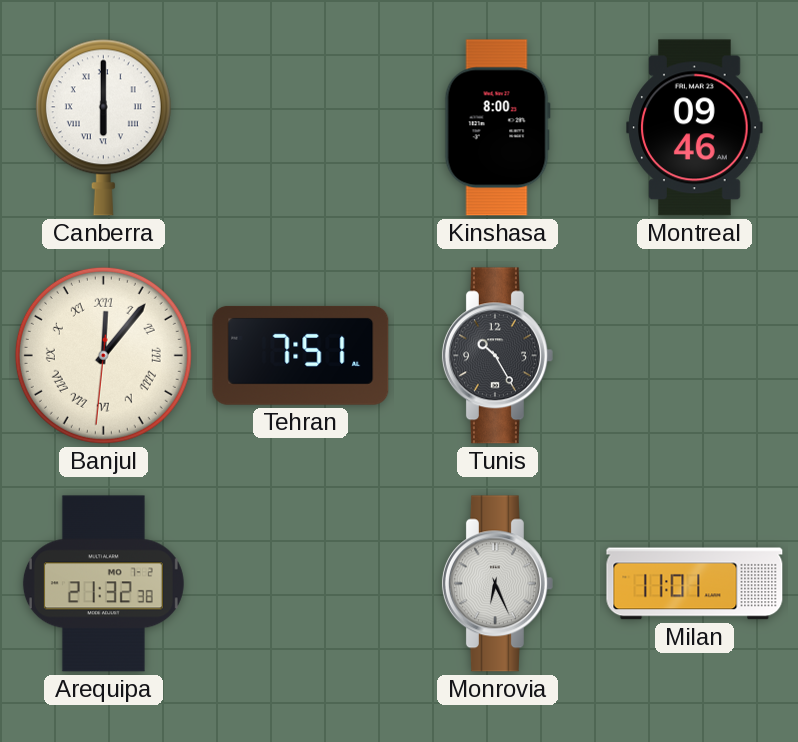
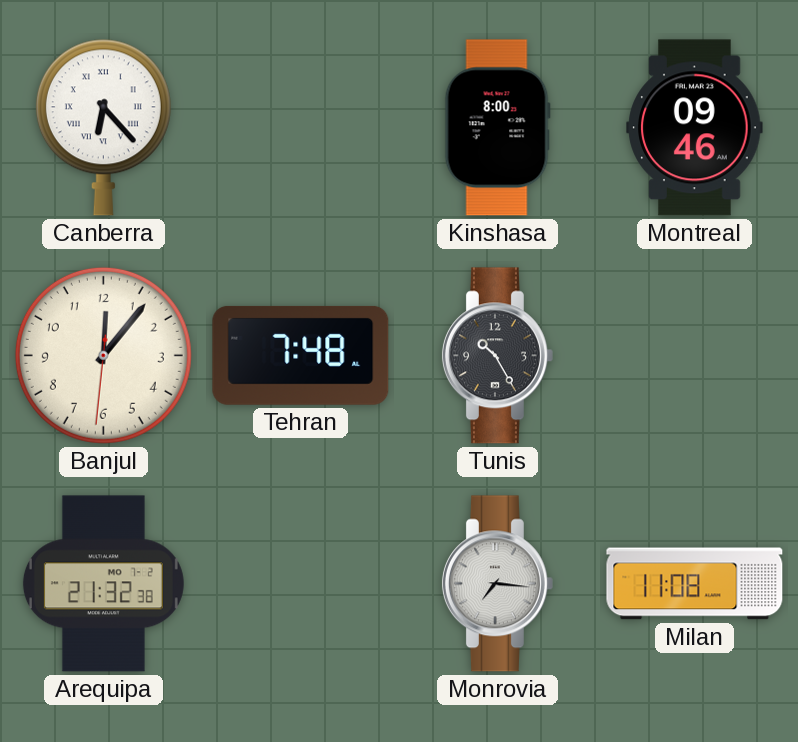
Canberra: 6:00 -> 6:23 (103, 127)
Banjul numerals: Roman -> Arabic (103, 355)
Tehran: 7:51 -> 7:48 (301, 355)
Monrovia: 6:26 -> 7:16 (497, 584)
Milan: 11:01 -> 11:08 (695, 584)
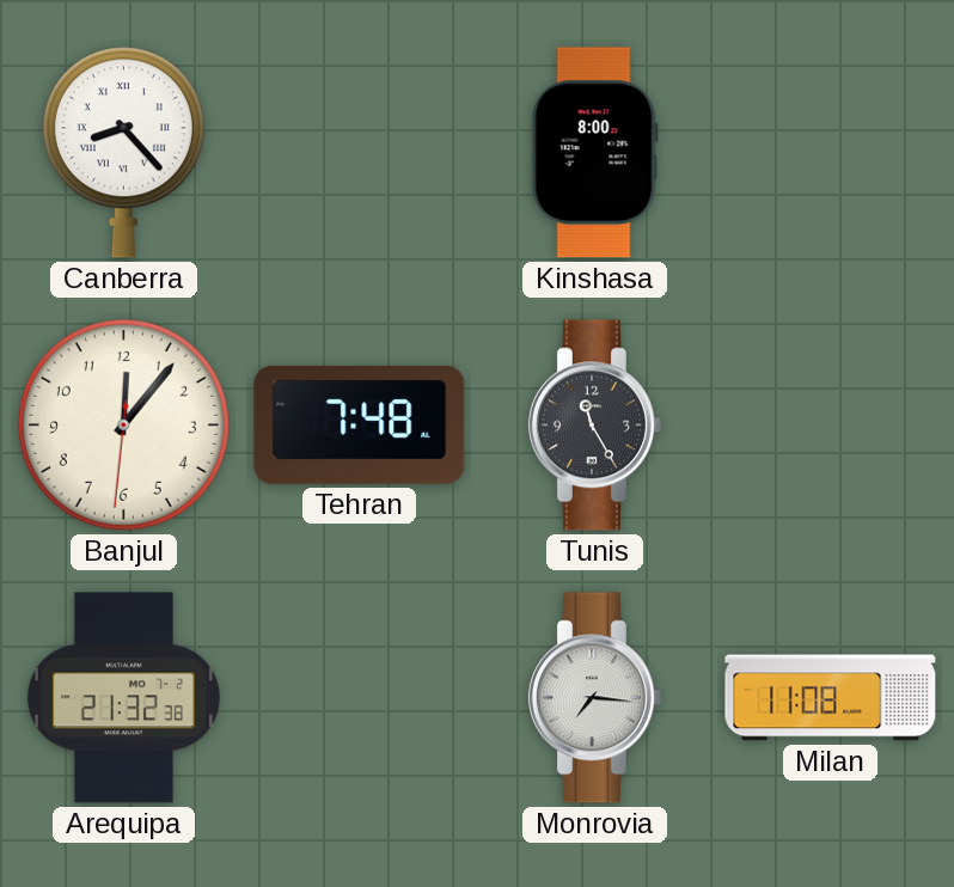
Canberra: 6:23 -> 8:23 (123, 152)
Montreal: 09:46 -> none (695, 128)
Tunis: 10:25 -> 11:25 (594, 426)
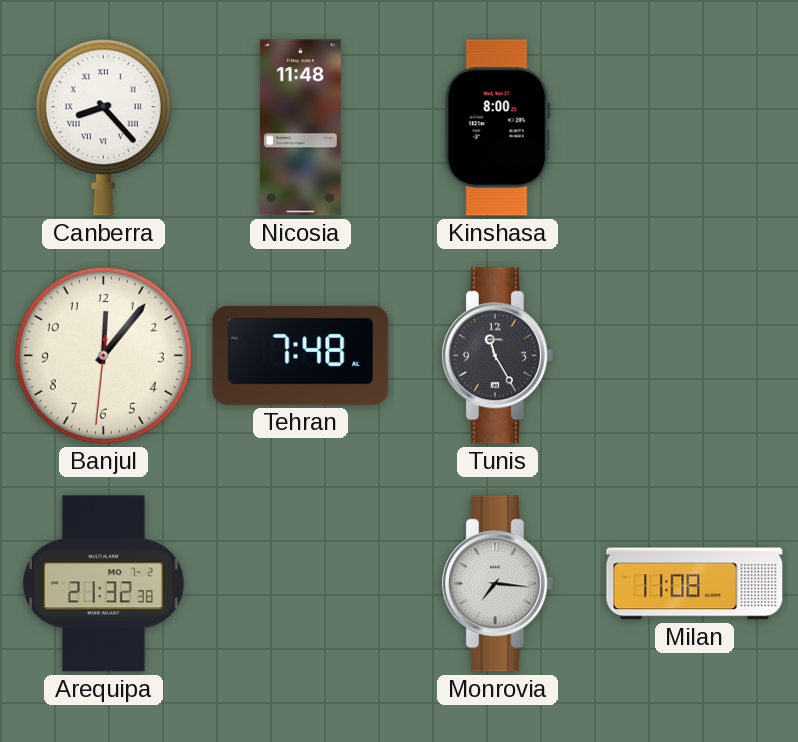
Nicosia: none -> 11:48 (300, 128)
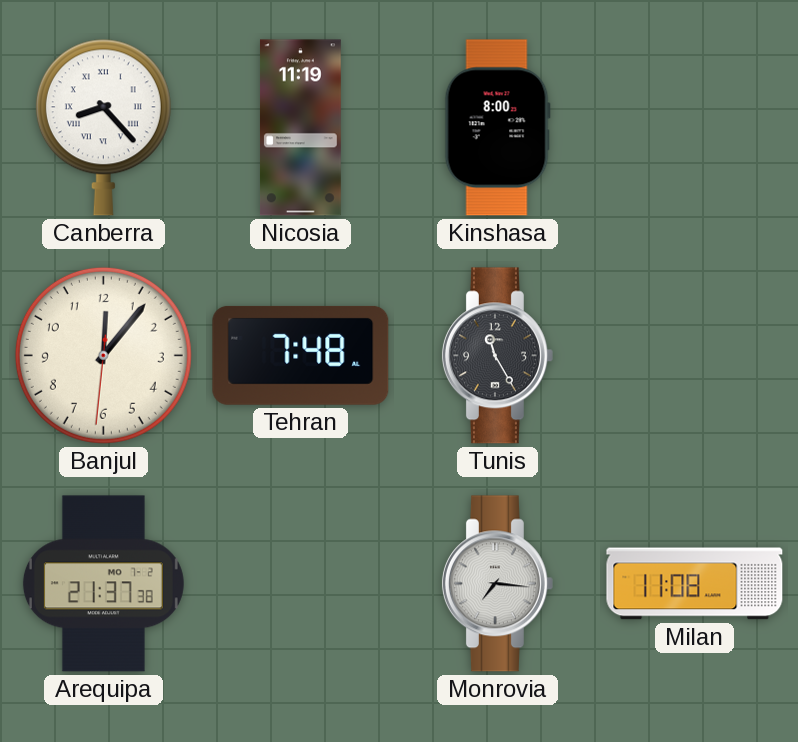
Nicosia: 11:48 -> 11:19 (300, 128)
Arequipa: 21:32 -> 21:37 (103, 584)
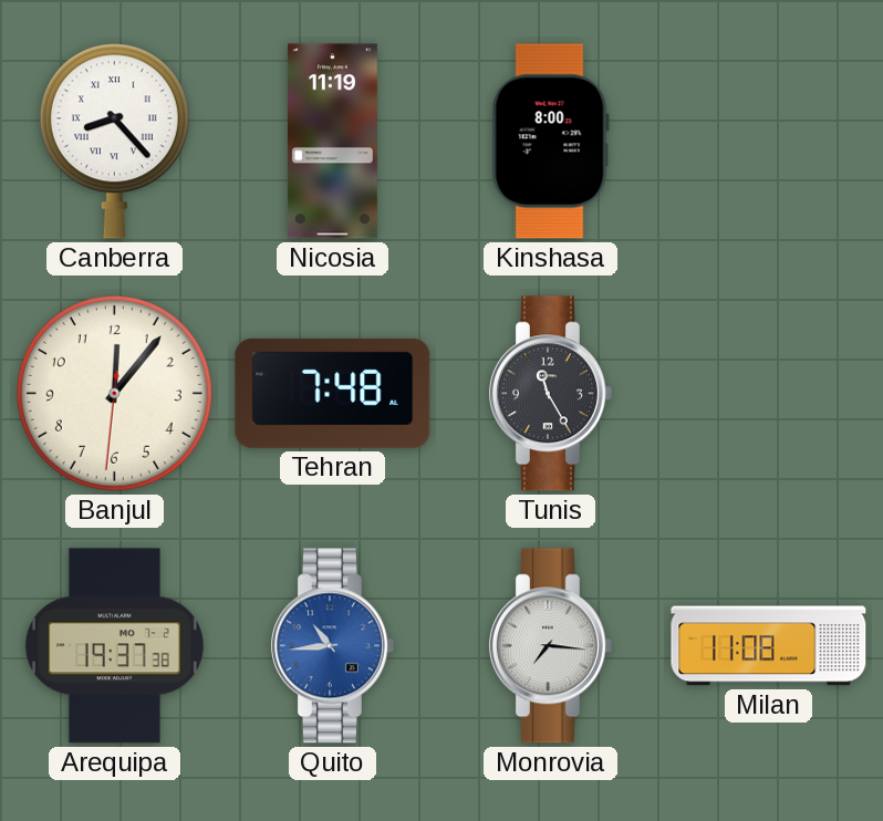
Arequipa: 21:37 -> 19:37 (114, 646)
Quito: none -> 10:44 (332, 646)
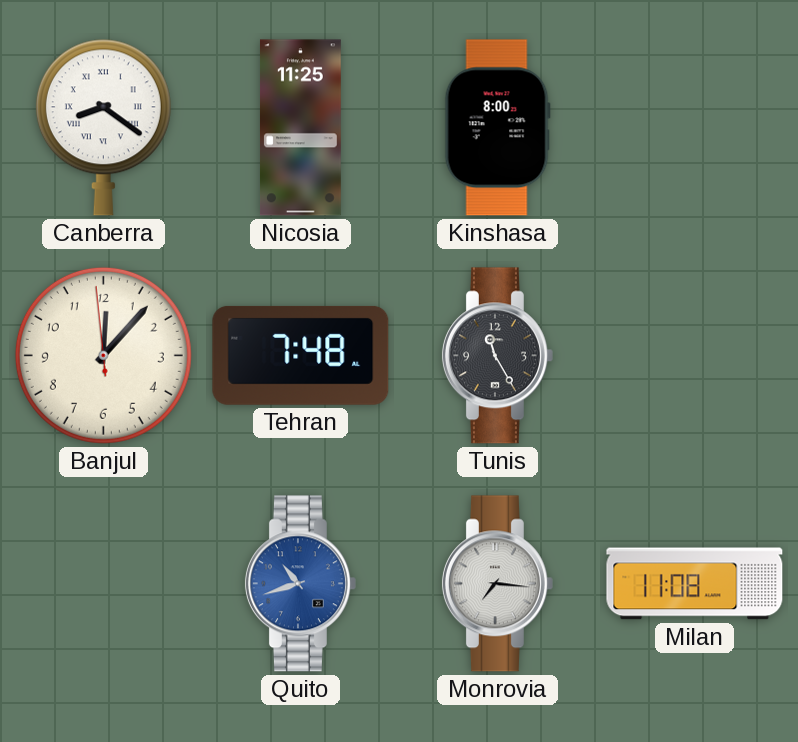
Canberra: 8:23 -> 8:21 (103, 127)
Nicosia: 11:19 -> 11:25 (300, 128)
Banjul: 12:06:31 -> 12:06:59 (103, 355)
Arequipa: 19:37 -> none (114, 646)
Quito: 10:44 -> 10:42 (300, 584)
